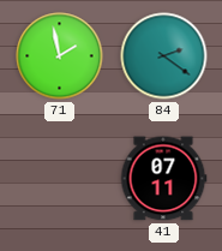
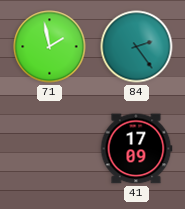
84: 2:21 -> 2:24 (137, 47)
41: 07:11 -> 17:09 (136, 149)
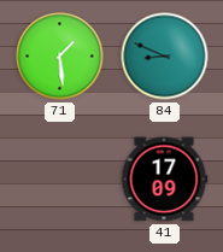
71: 1:58 -> 1:29 (60, 57)
84: 2:24 -> 8:49 (165, 57)
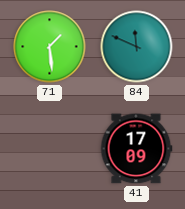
84: 8:49 -> 11:49 (137, 47)
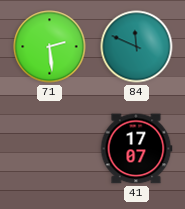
71: 1:29 -> 2:29 (50, 47)
41: 17:09 -> 17:07 (136, 149)
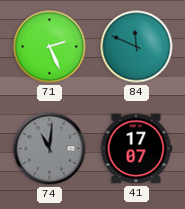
71: 2:29 -> 2:26 (50, 47)
74: none -> 11:01 (50, 149)
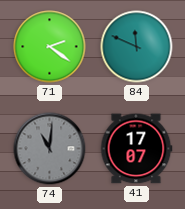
71: 2:26 -> 2:21 (50, 47)
